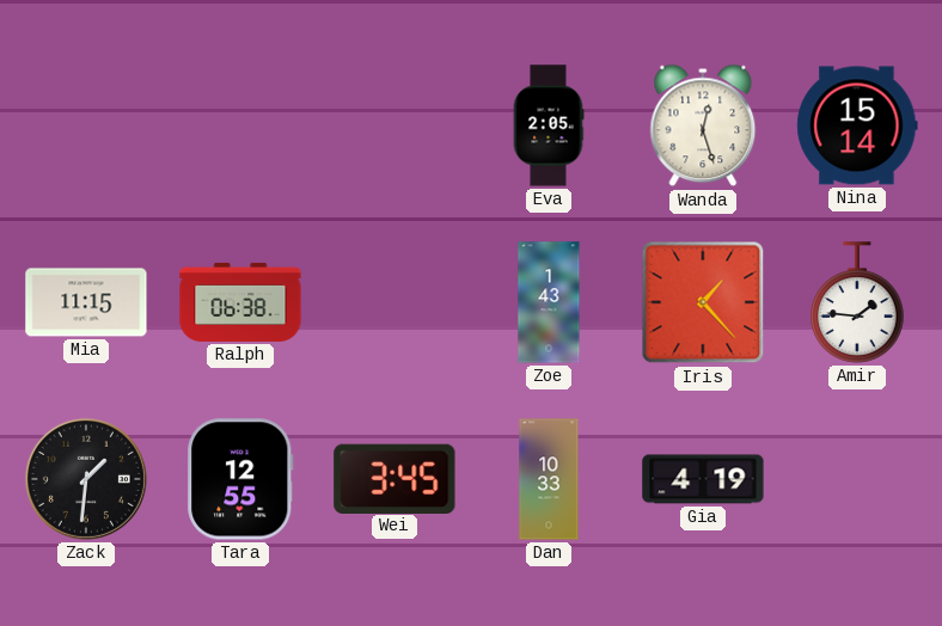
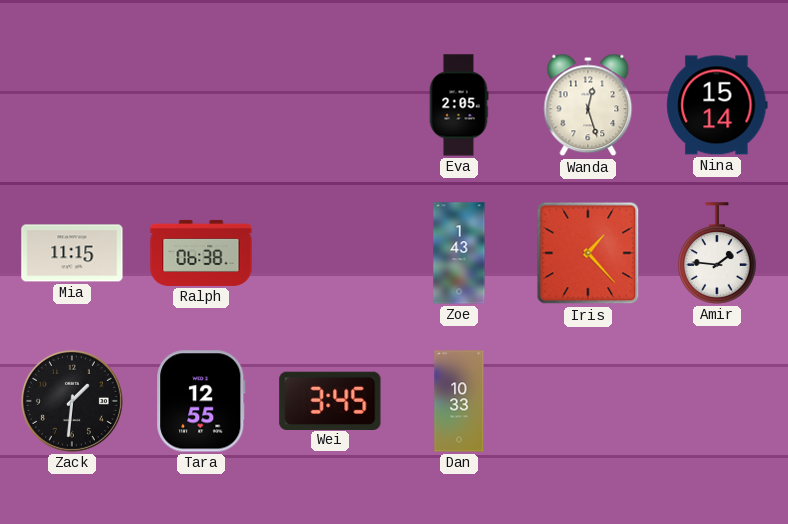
Gia: 4:19 -> none (703, 479)
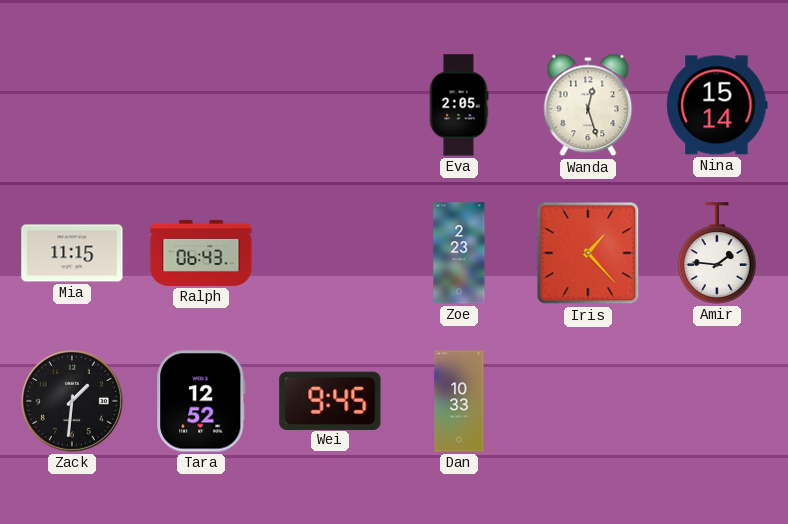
Ralph: 06:38 -> 06:43 (201, 253)
Zoe: 1:43 -> 2:23 (459, 253)
Tara: 12:55 -> 12:52 (201, 401)
Wei: 3:45 -> 9:45 (330, 400)
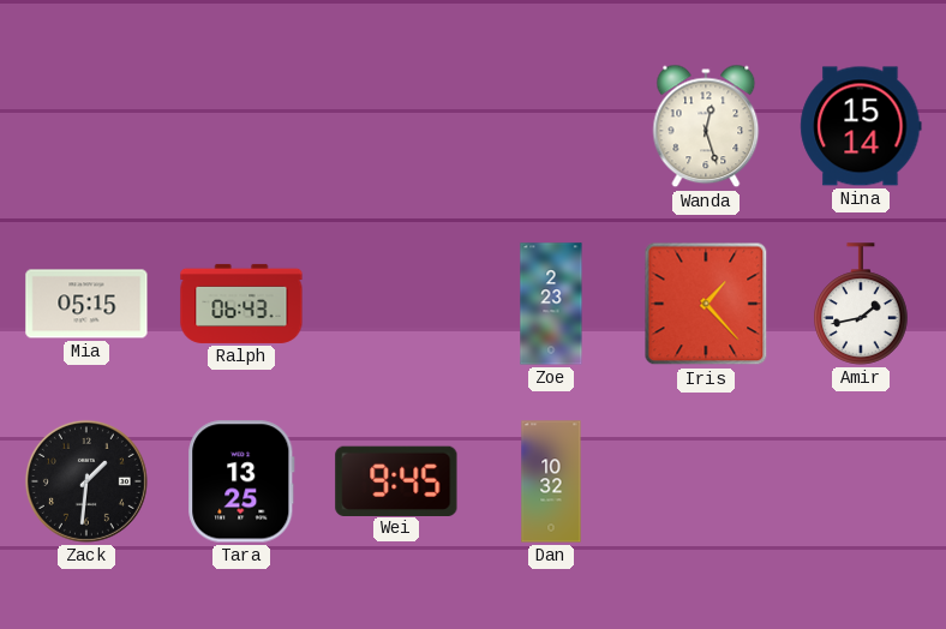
Eva: 2:05 -> none (459, 105)
Mia: 11:15 -> 05:15 (86, 304)
Amir: 1:46 -> 1:43 (861, 304)
Tara: 12:52 -> 13:25 (241, 481)
Dan: 10:33 -> 10:32 (551, 481)
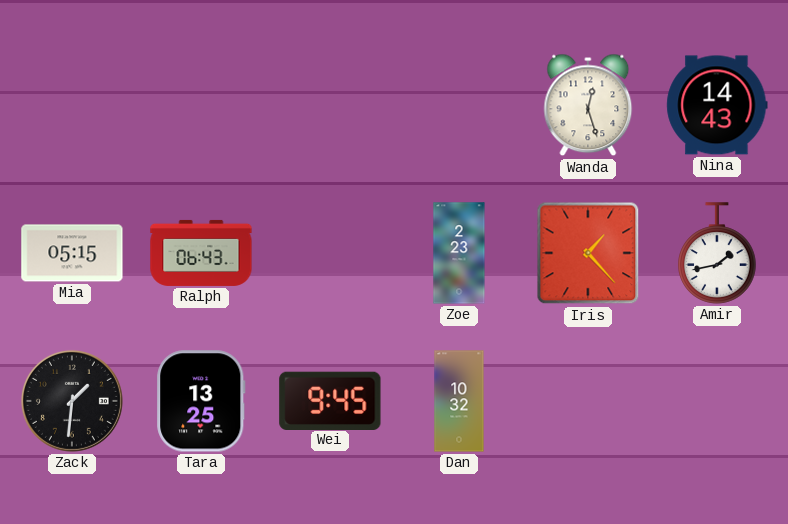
Nina: 15:14 -> 14:43 (717, 105)
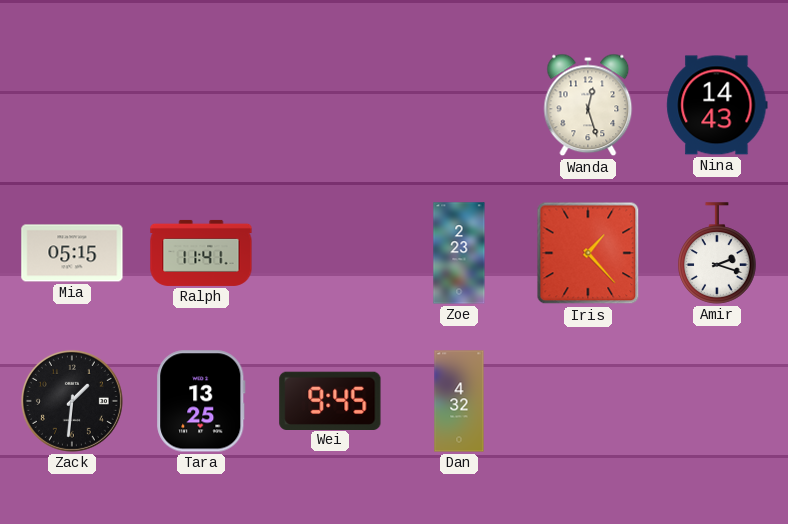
Ralph: 06:43 -> 11:41 (201, 253)
Amir: 1:43 -> 2:18 (717, 253)
Dan: 10:32 -> 4:32 (459, 401)
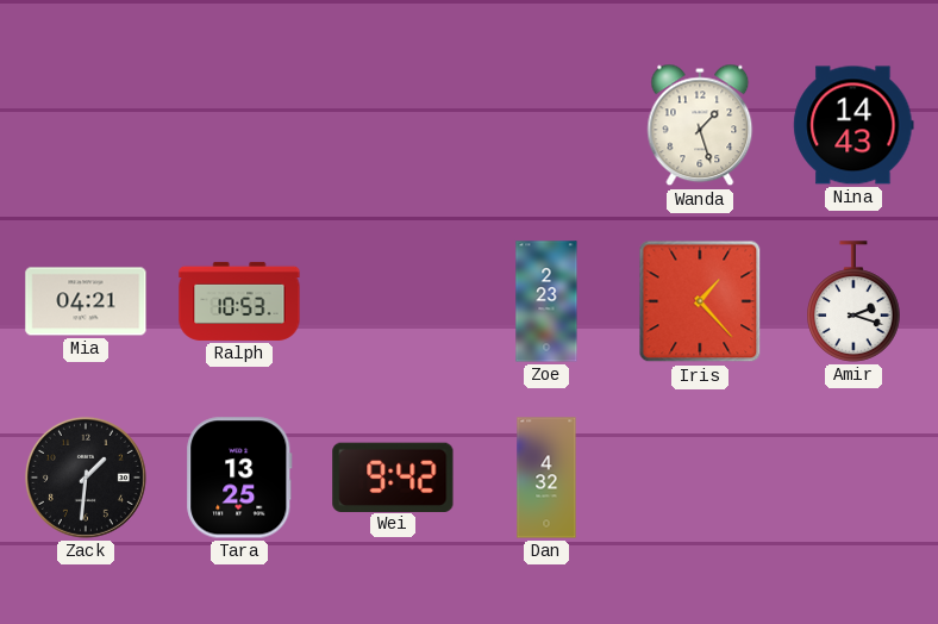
Wanda: 12:27 -> 1:27 (700, 125)
Mia: 05:15 -> 04:21 (86, 301)
Ralph: 11:41 -> 10:53 (239, 301)
Wei: 9:45 -> 9:42 (393, 476)
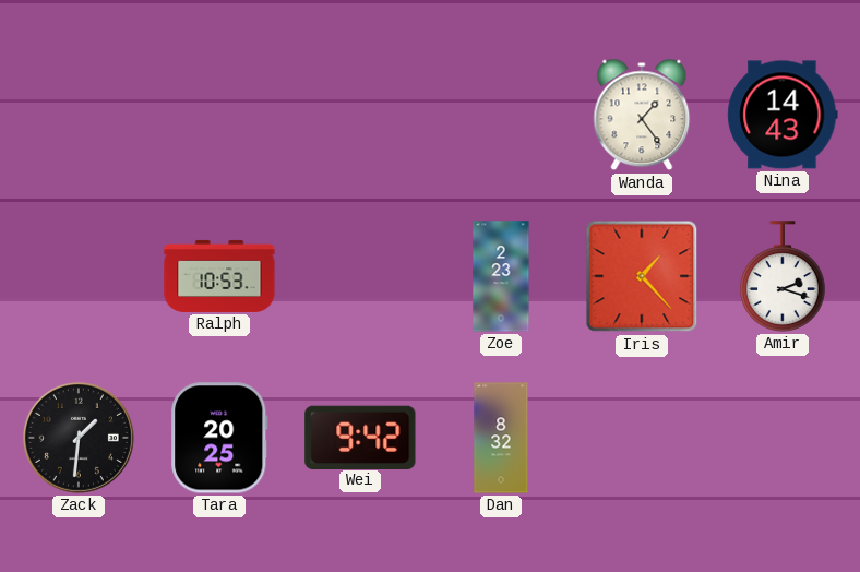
Wanda: 1:27 -> 1:24 (642, 115)
Mia: 04:21 -> none (86, 301)
Tara: 13:25 -> 20:25 (219, 438)
Dan: 4:32 -> 8:32 (501, 438)
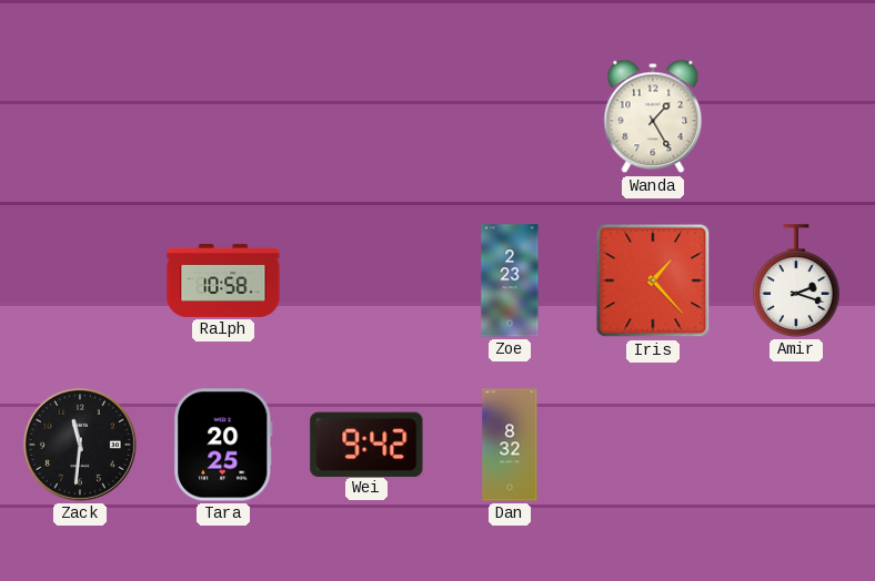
Wanda: 1:24 -> 1:25 (653, 116)
Nina: 14:43 -> none (783, 115)
Ralph: 10:53 -> 10:58 (223, 281)
Zack: 1:31 -> 11:31 (80, 445)
